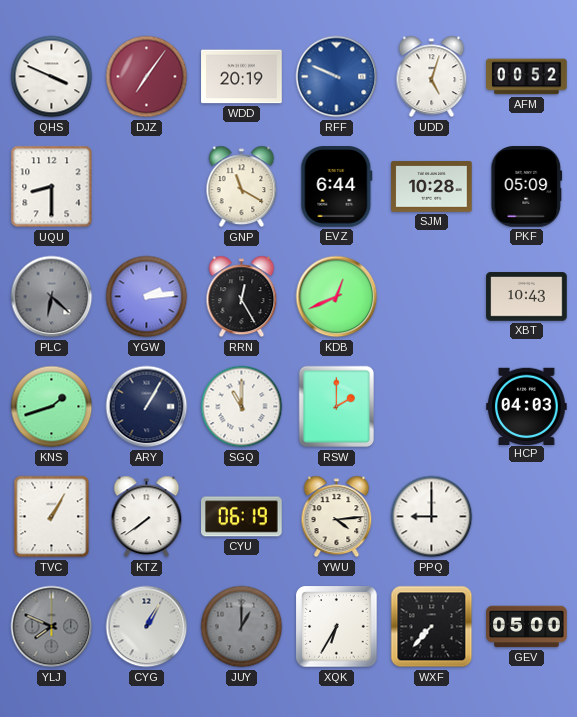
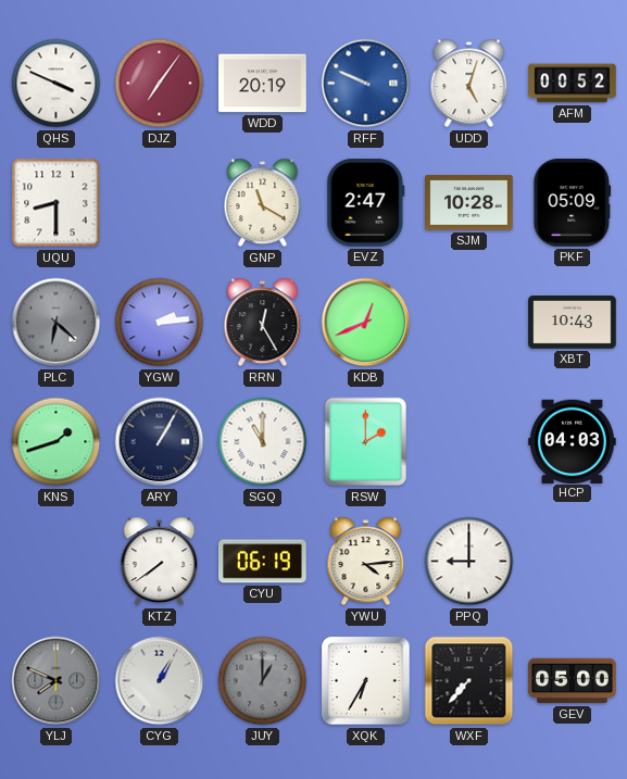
EVZ: 6:44 -> 2:47 (366, 203)
TVC: 1:05 -> none (52, 517)
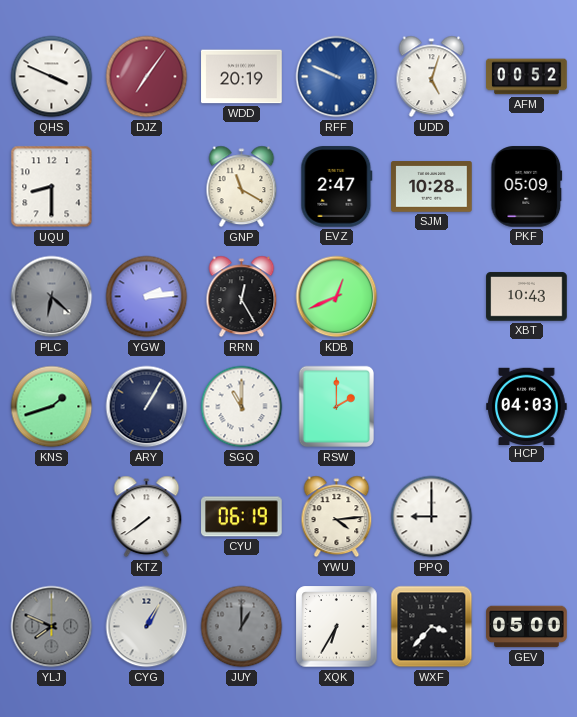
WXF: 7:37 -> 3:37 (432, 627)
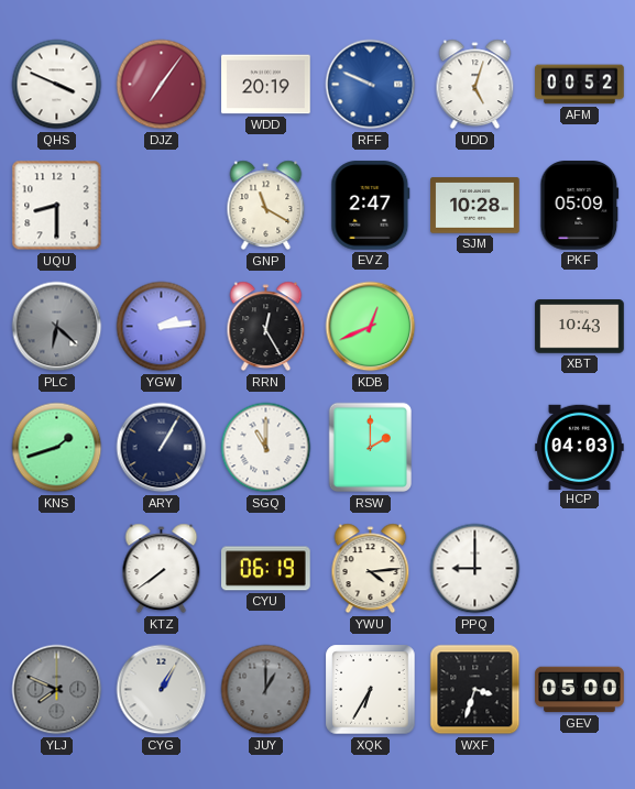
WXF: 3:37 -> 3:33 (475, 690)
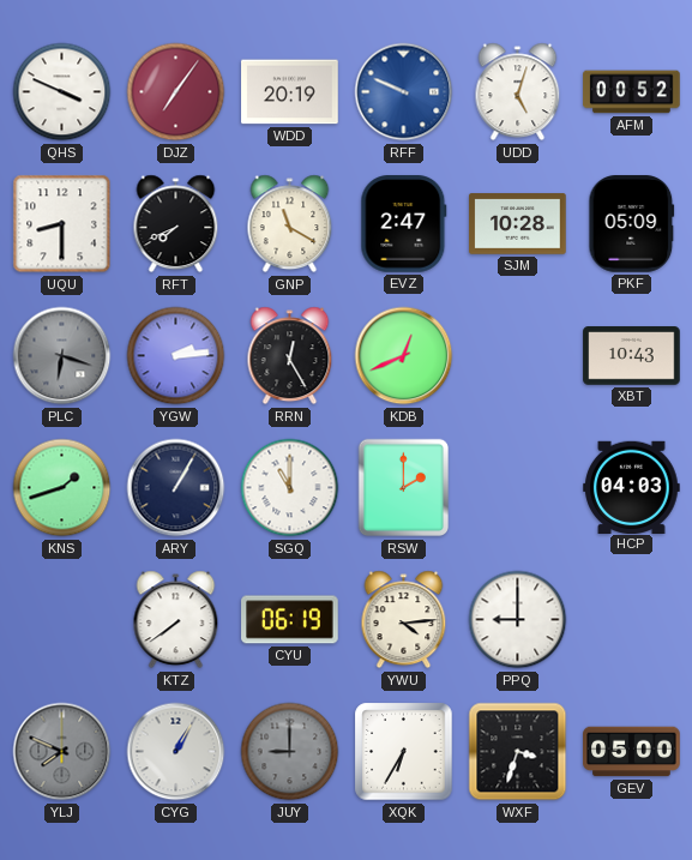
RFT: none -> 7:41 (176, 224)
PLC: 6:22 -> 6:18 (62, 356)
JUY: 1:00 -> 9:00 (290, 752)
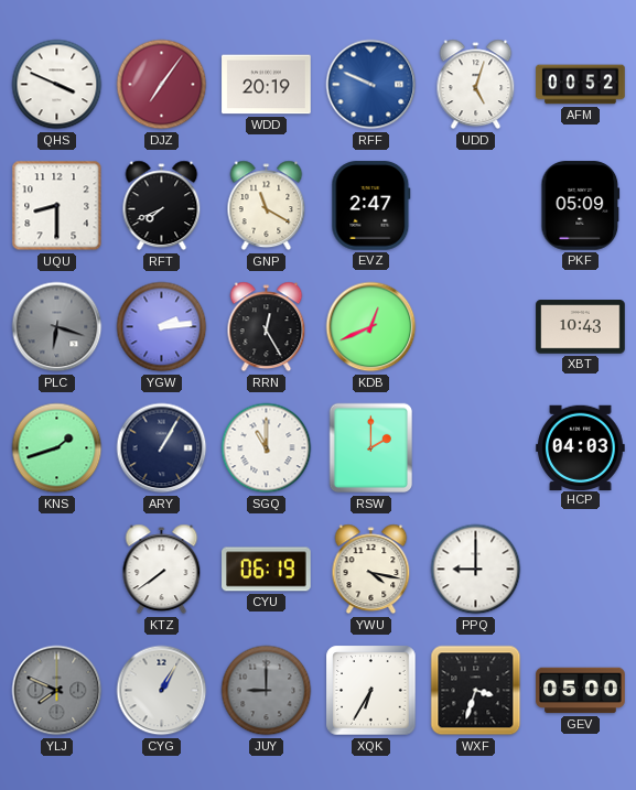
SJM: 10:28 -> none (518, 224)
YWU: 4:14 -> 4:17 (371, 570)
